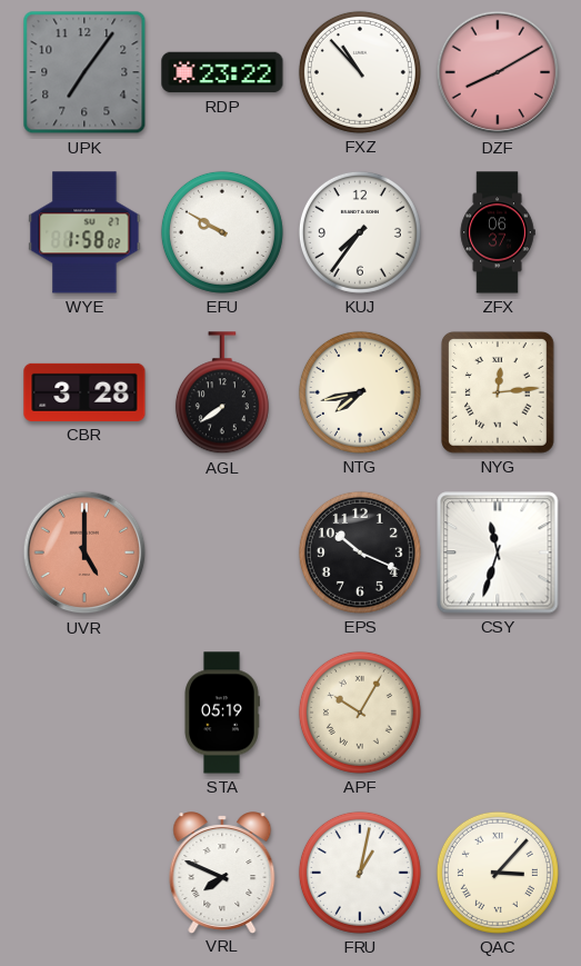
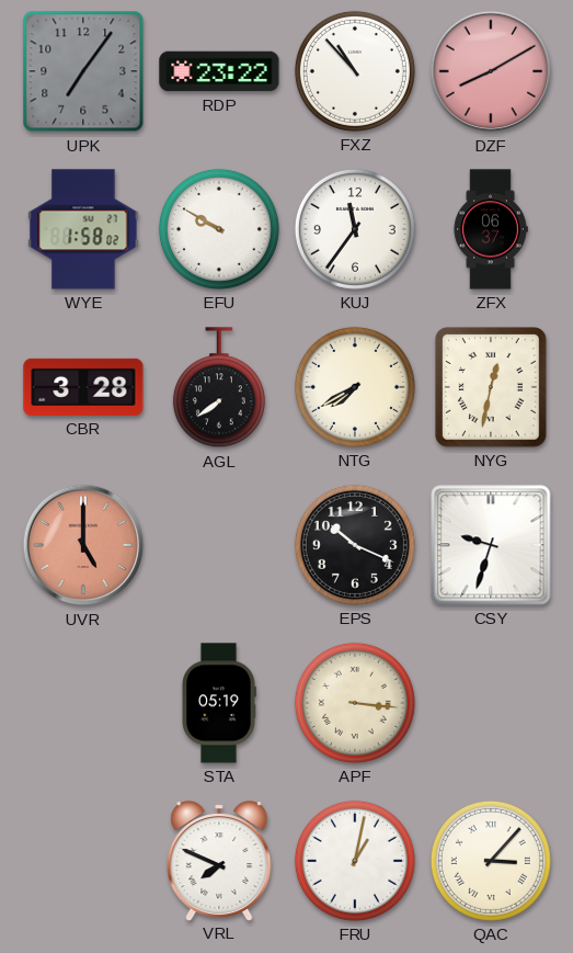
KUJ: 7:36 -> 11:36 (355, 229)
NTG: 7:43 -> 7:40 (355, 387)
NYG: 12:14 -> 12:32 (491, 387)
CSY: 11:33 -> 9:33 (491, 545)
APF: 10:05 -> 3:16 (355, 703)
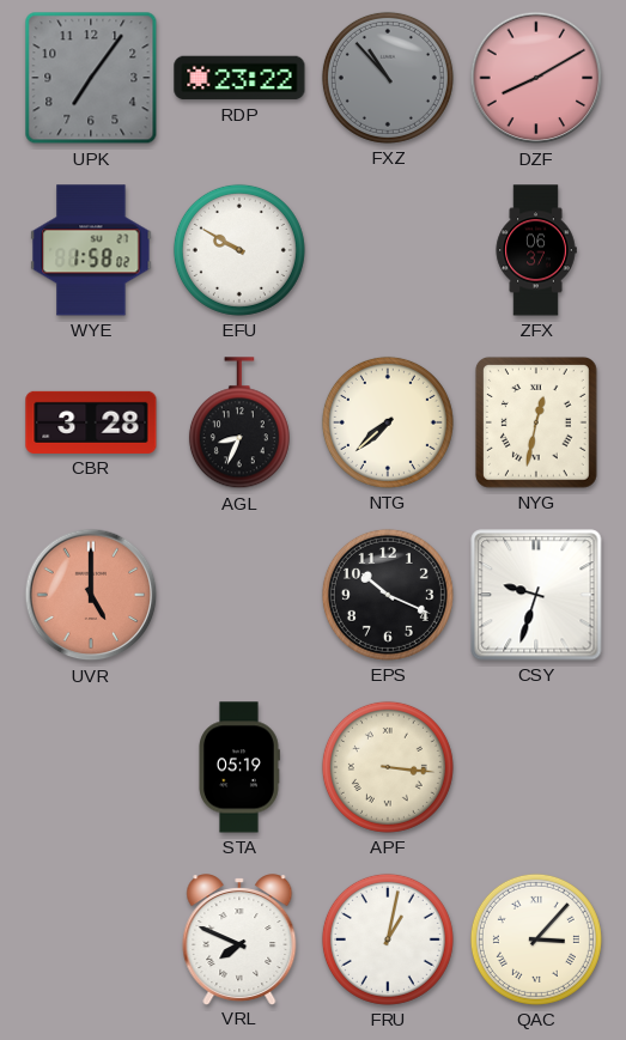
FXZ dial: white -> grey (388, 78)
KUJ: 11:36 -> none (355, 229)
AGL: 7:39 -> 8:34 (239, 424)
NTG: 7:40 -> 7:38 (388, 422)
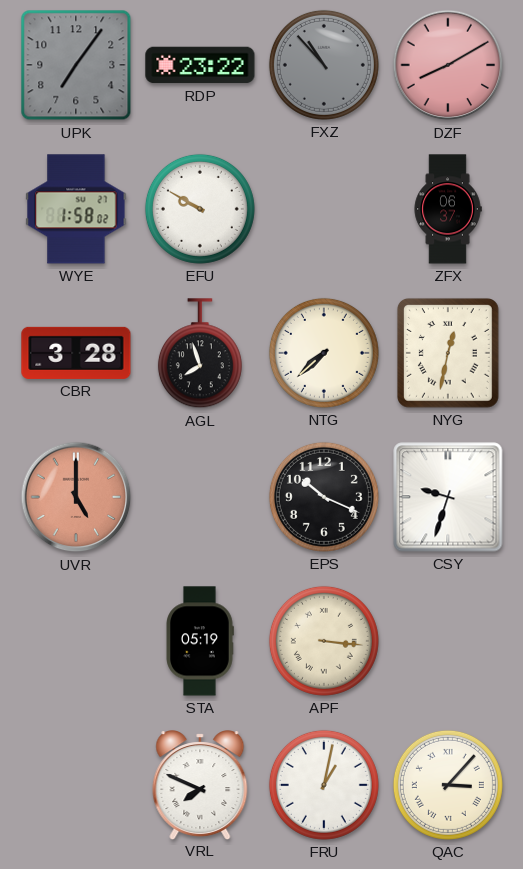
AGL: 8:34 -> 7:57 (200, 354)
